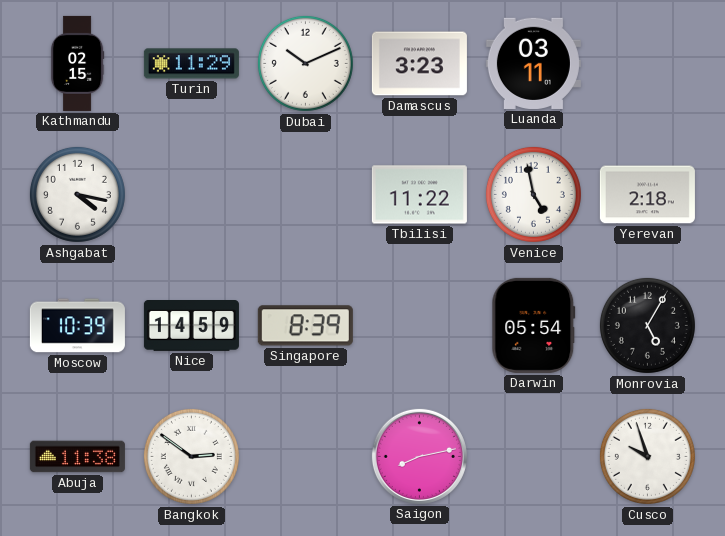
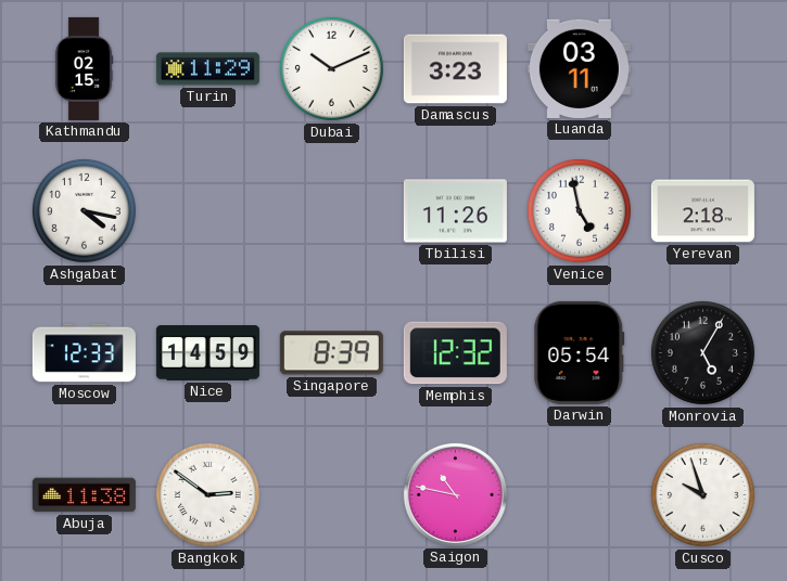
Tbilisi: 11:22 -> 11:26 (455, 211)
Moscow: 10:39 -> 12:33 (84, 353)
Memphis: none -> 12:32 (455, 353)
Saigon: 8:13 -> 10:47 (455, 494)
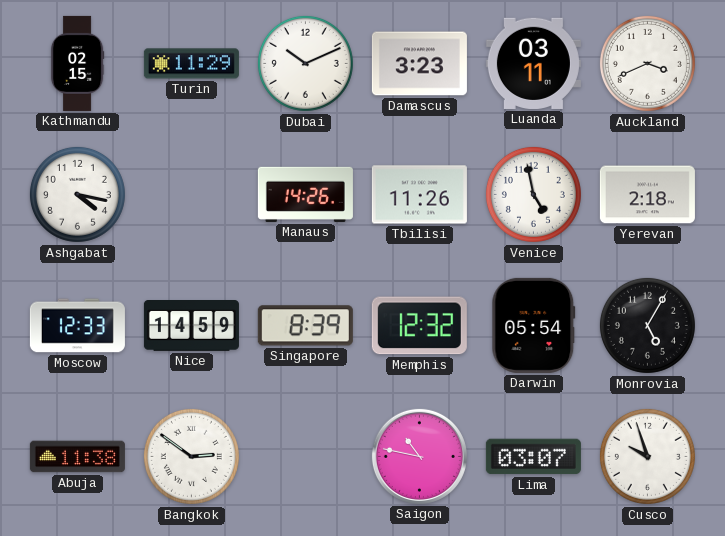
Auckland: none -> 3:41 (647, 63)
Manaus: none -> 14:26 (305, 194)
Lima: none -> 03:07 (533, 457)
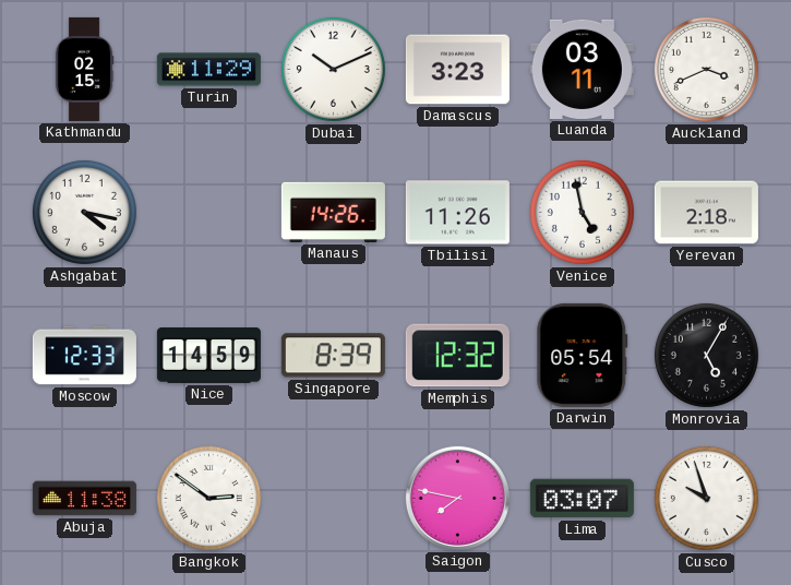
Saigon: 10:47 -> 7:47 (457, 498)
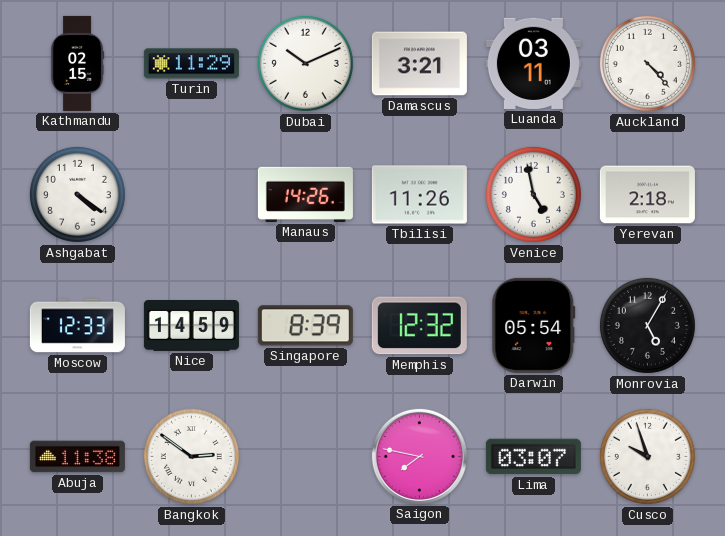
Damascus: 3:23 -> 3:21 (419, 64)
Auckland: 3:41 -> 4:23 (647, 63)
Ashgabat: 4:17 -> 4:21 (77, 194)
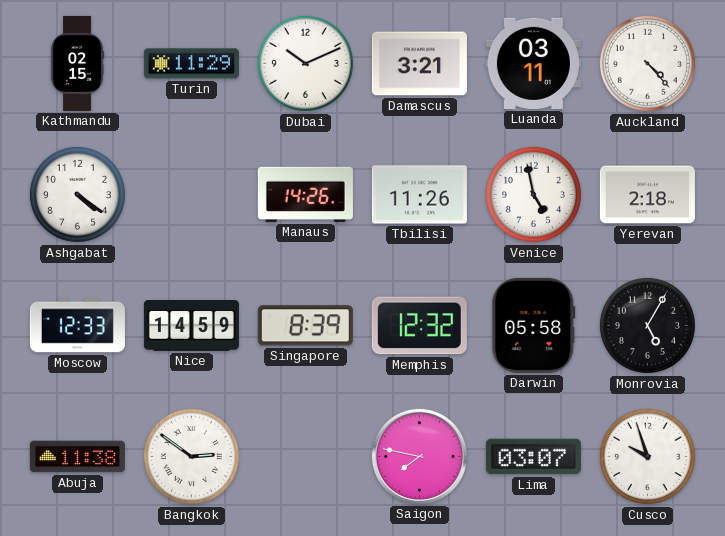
Darwin: 05:54 -> 05:58 (534, 325)
